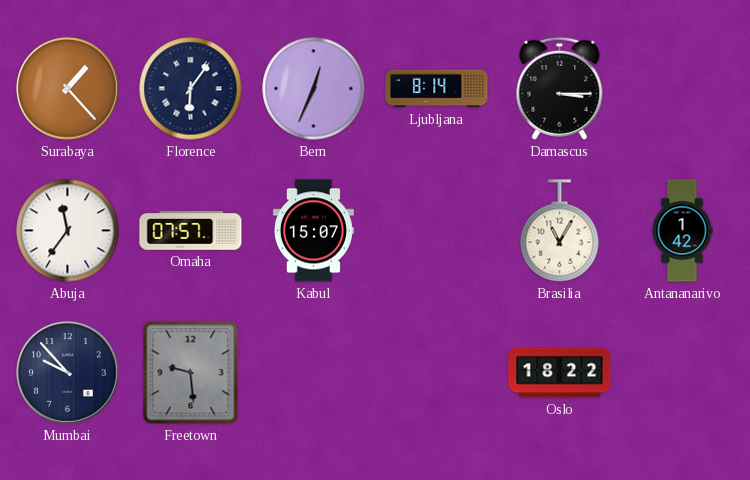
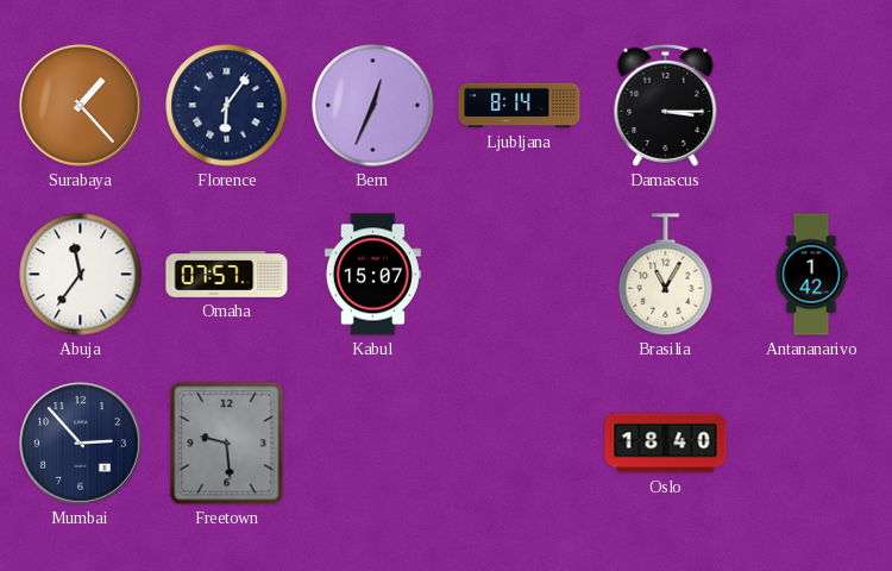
Mumbai: 9:53 -> 2:53 (81, 444)
Oslo: 18:22 -> 18:40 (666, 444)
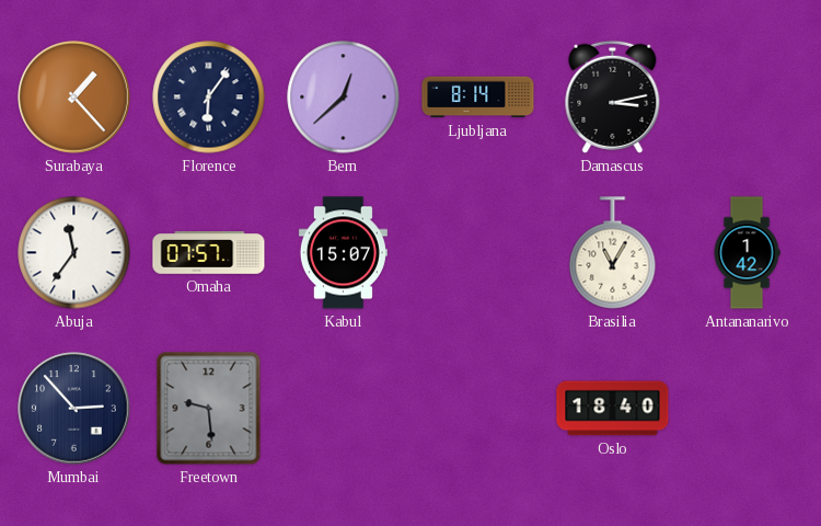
Bern: 12:34 -> 12:38 (344, 98)
Damascus: 3:15 -> 3:13 (613, 96)
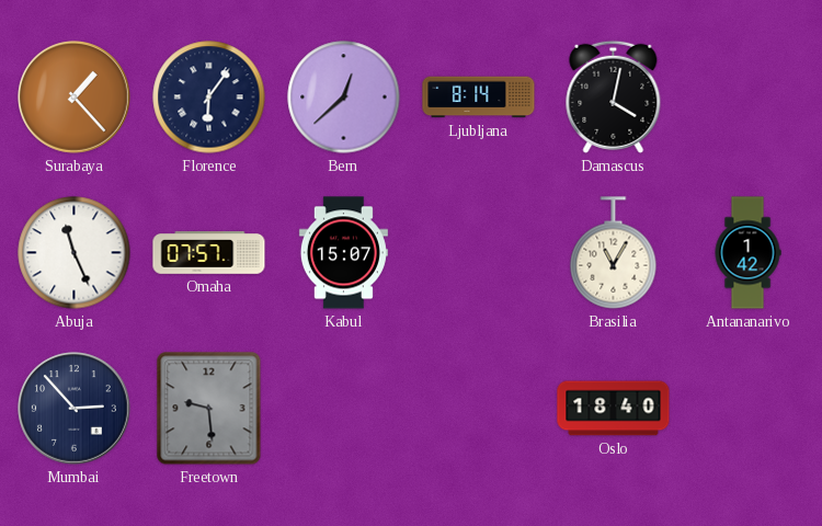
Damascus: 3:13 -> 4:02 (614, 96)
Abuja: 11:36 -> 11:26 (75, 253)
